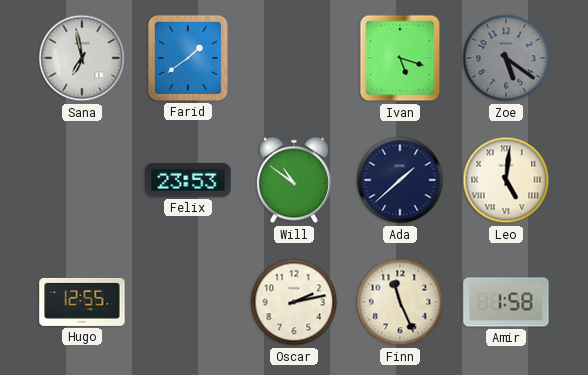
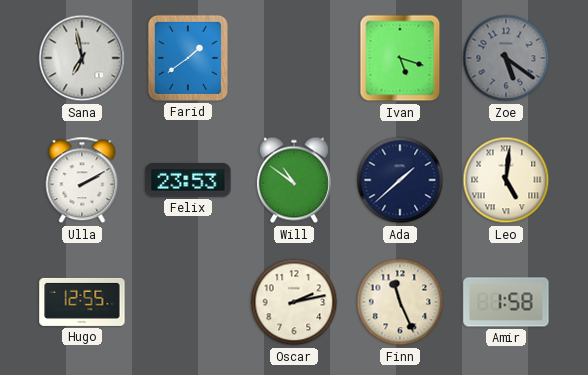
Ulla: none -> 2:10 (82, 180)
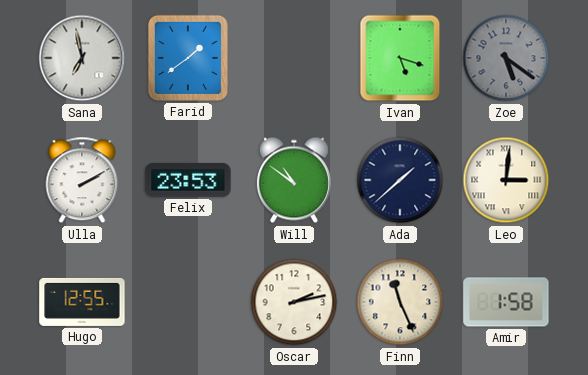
Leo: 5:01 -> 3:01 (506, 180)
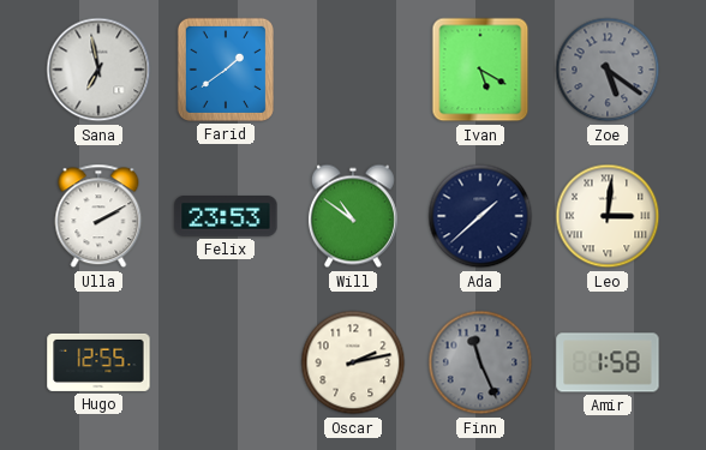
Ivan: 5:18 -> 5:20 (480, 70)
Finn dial: cream -> grey (480, 362)
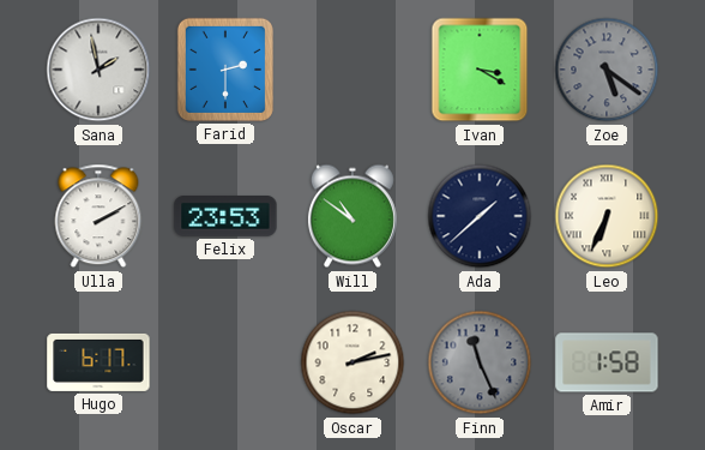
Sana: 6:58 -> 1:58 (98, 70)
Farid: 1:39 -> 2:30 (225, 70)
Ivan: 5:20 -> 3:20 (480, 70)
Leo: 3:01 -> 6:34 (607, 216)
Hugo: 12:55 -> 6:17 (98, 362)
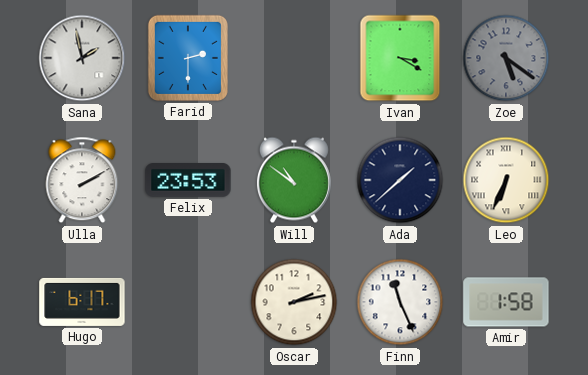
Finn dial: grey -> white (400, 302)
